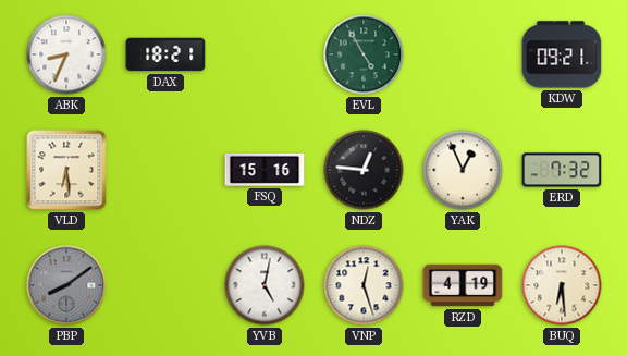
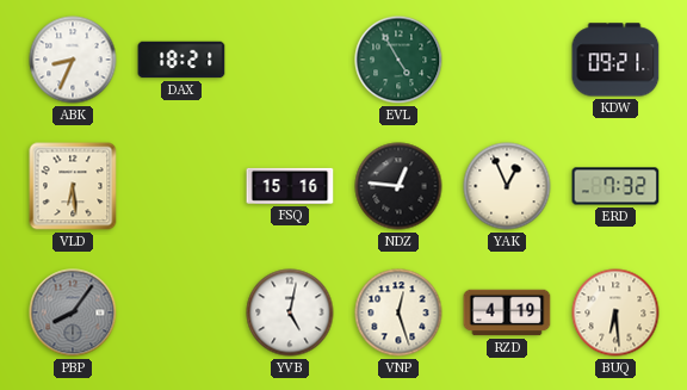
PBP: 8:09 -> 8:06 (73, 312)
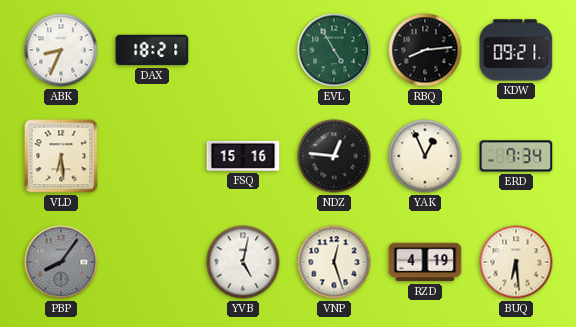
RBQ: none -> 8:14 (425, 50)
ERD: 7:32 -> 7:34 (516, 156)
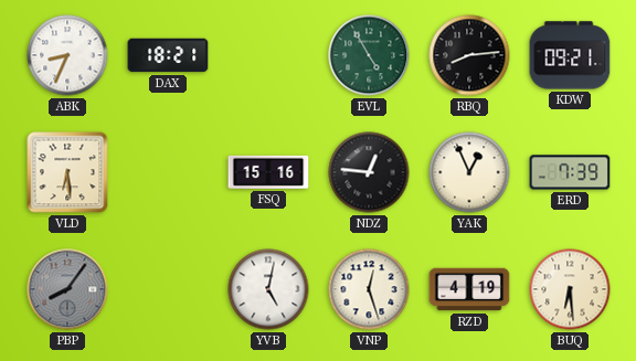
ERD: 7:34 -> 7:39 (570, 172)
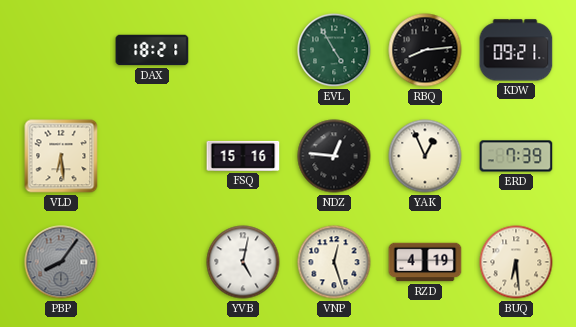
ABK: 8:34 -> none (67, 55)
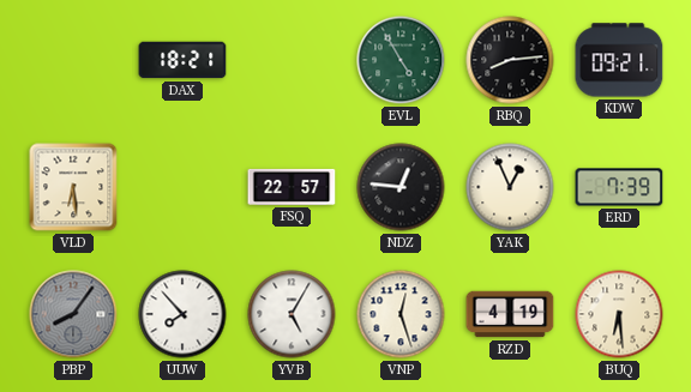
FSQ: 15:16 -> 22:57 (292, 187)
UUW: none -> 7:53 (182, 314)
YVB: 5:02 -> 5:05 (292, 314)
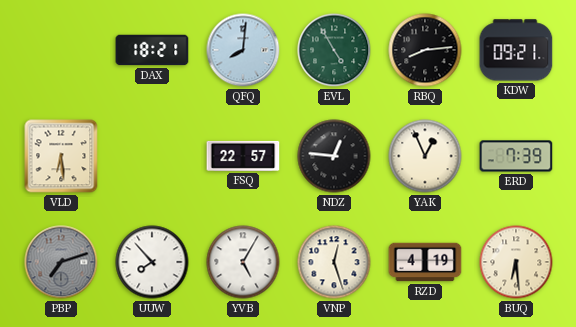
QFQ: none -> 8:01 (243, 50)
PBP: 8:06 -> 7:12 (61, 262)
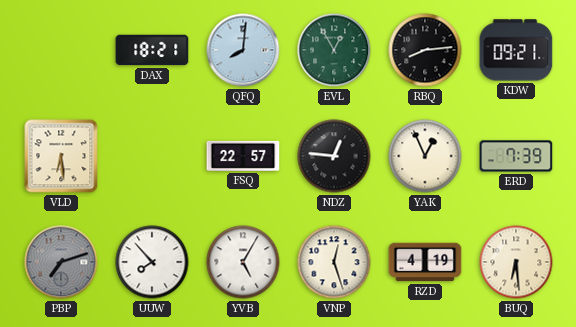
EVL: 4:55 -> 12:55 (334, 50)
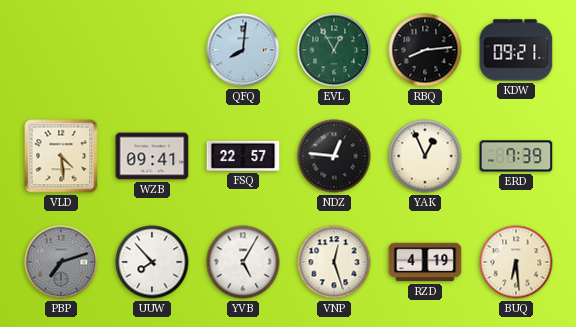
DAX: 18:21 -> none (152, 50)
VLD: 6:29 -> 4:29 (61, 156)
WZB: none -> 09:41 (152, 156)
